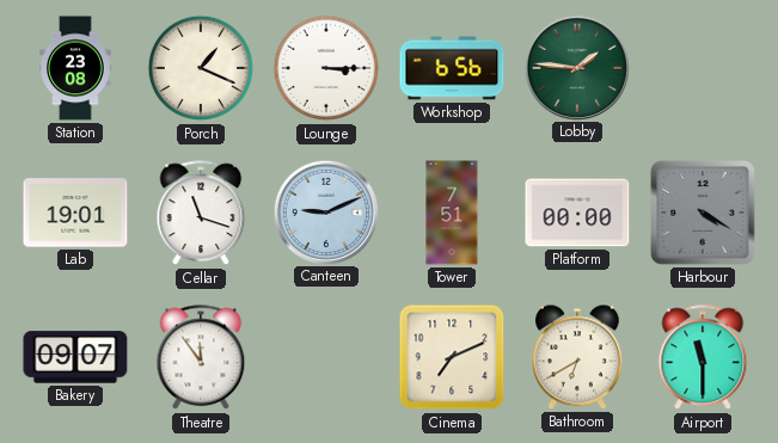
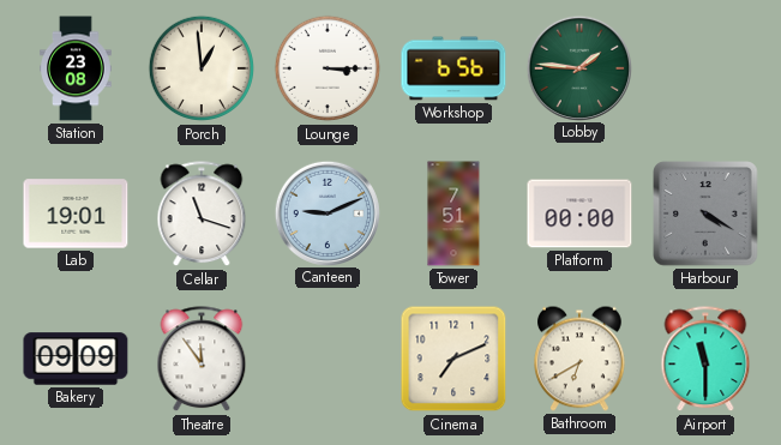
Porch: 1:19 -> 12:59 (202, 68)
Bakery: 09:07 -> 09:09 (76, 359)
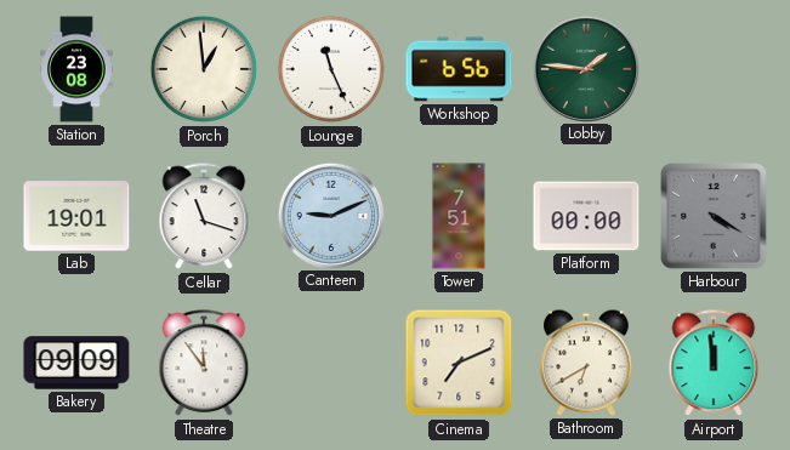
Lounge: 3:15 -> 11:26 (331, 69)
Airport: 11:30 -> 11:59 (714, 364)
